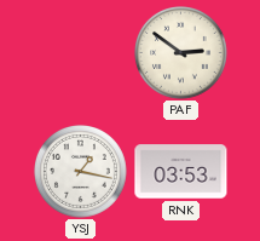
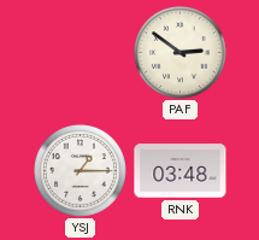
YSJ: 1:17 -> 1:15 (81, 171)
RNK: 03:53 -> 03:48 (181, 171)
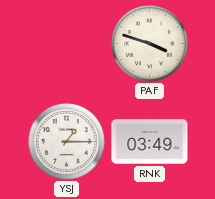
PAF: 2:51 -> 3:48 (150, 44)
RNK: 03:48 -> 03:49 (150, 142)
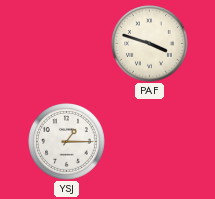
RNK: 03:49 -> none (150, 142)
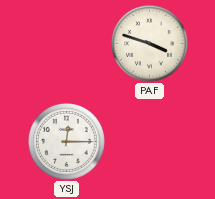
YSJ: 1:15 -> 12:15 (67, 142)
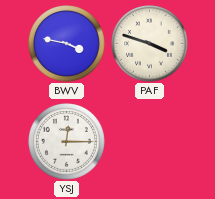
BWV: none -> 3:47 (67, 44)
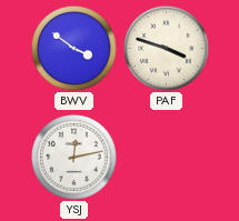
BWV: 3:47 -> 3:51 (74, 49)
YSJ: 12:15 -> 12:13 (74, 158)
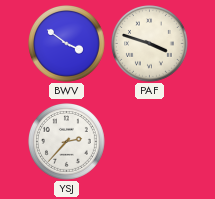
YSJ: 12:13 -> 2:37 (67, 142)
